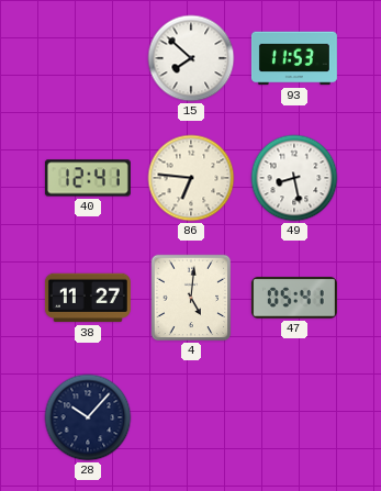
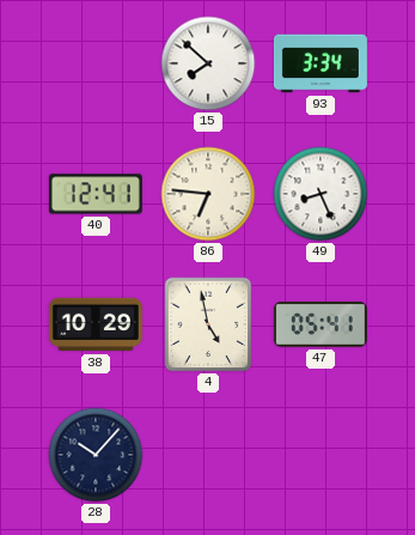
93: 11:53 -> 3:34 (321, 63)
49: 8:28 -> 8:26 (321, 194)
38: 11:27 -> 10:29 (96, 324)
4: 5:01 -> 4:58 (208, 324)
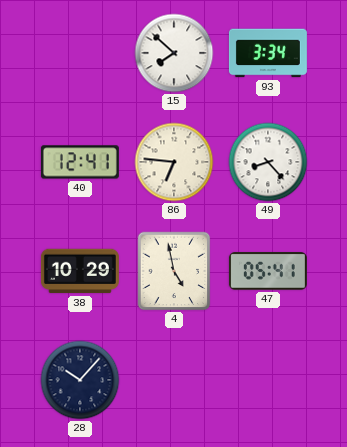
49: 8:26 -> 8:23 (268, 162)
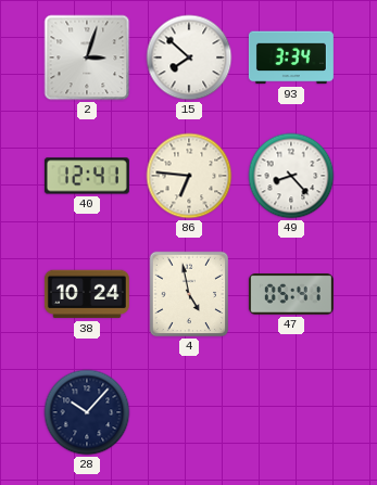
2: none -> 3:03 (87, 58)
38: 10:29 -> 10:24 (87, 294)
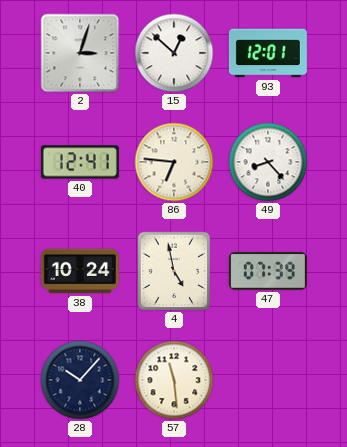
15: 7:52 -> 12:52 (174, 53)
93: 3:34 -> 12:01 (268, 53)
47: 05:41 -> 07:39 (268, 271)
57: none -> 11:29 (174, 380)
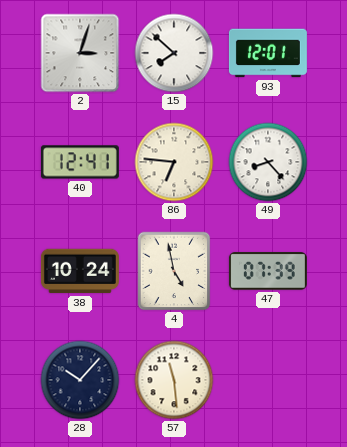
15: 12:52 -> 7:52 (174, 53)
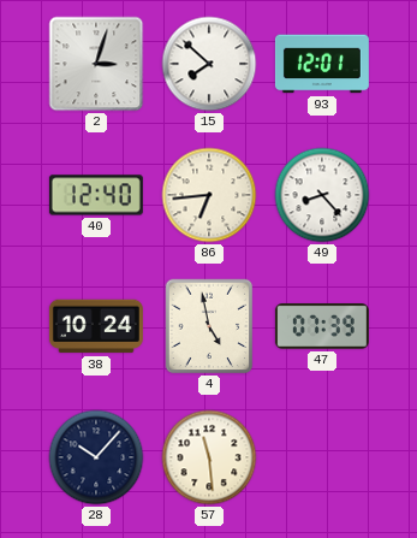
40: 12:41 -> 12:40 (96, 195)
86: 6:46 -> 6:44 (209, 195)
